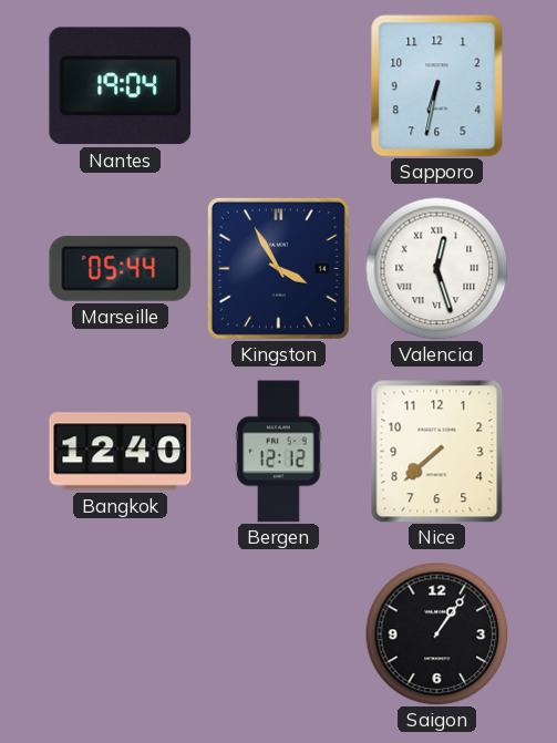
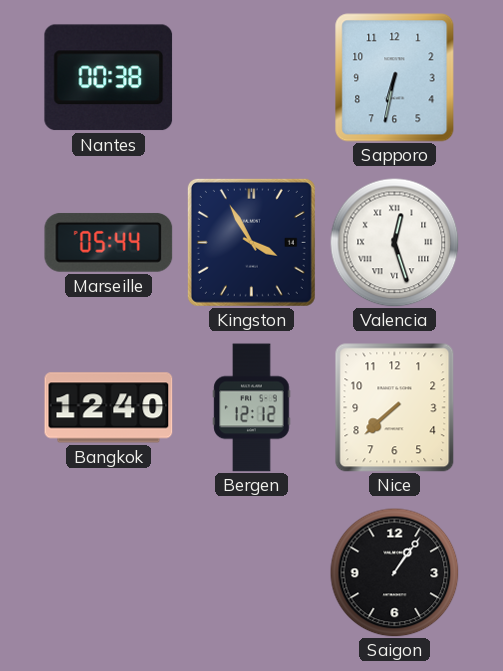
Nantes: 19:04 -> 00:38 (109, 78)
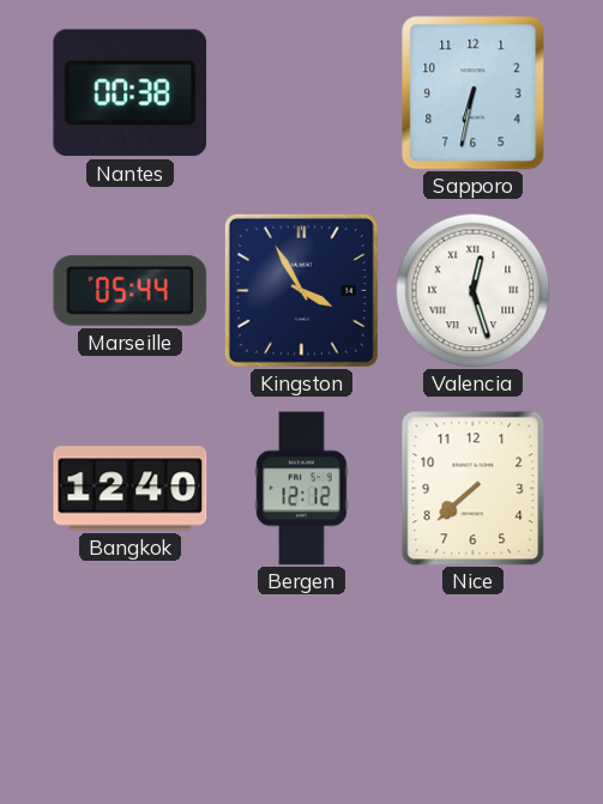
Saigon: 1:06 -> none (394, 572)
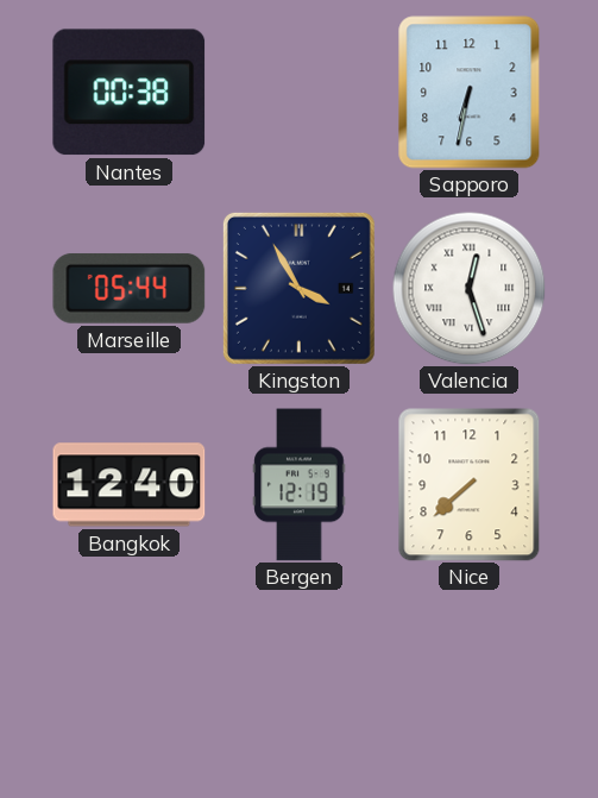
Bergen: 12:12 -> 12:19 (300, 485)
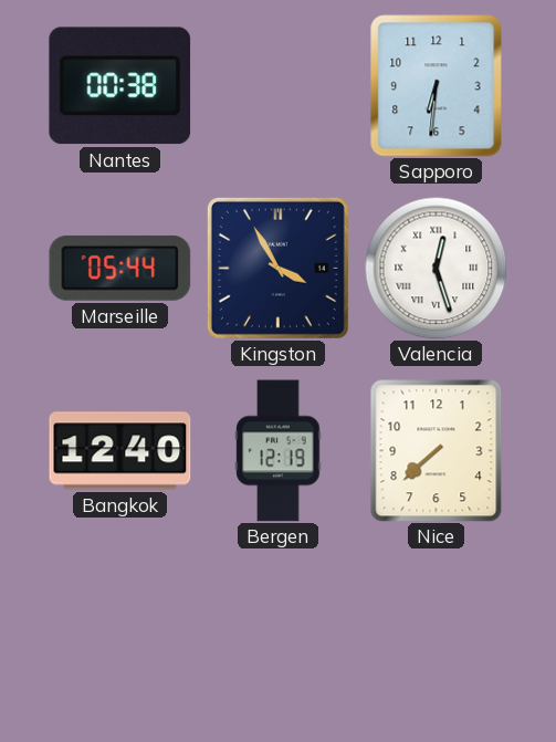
Sapporo: 6:32 -> 6:31 (437, 86)
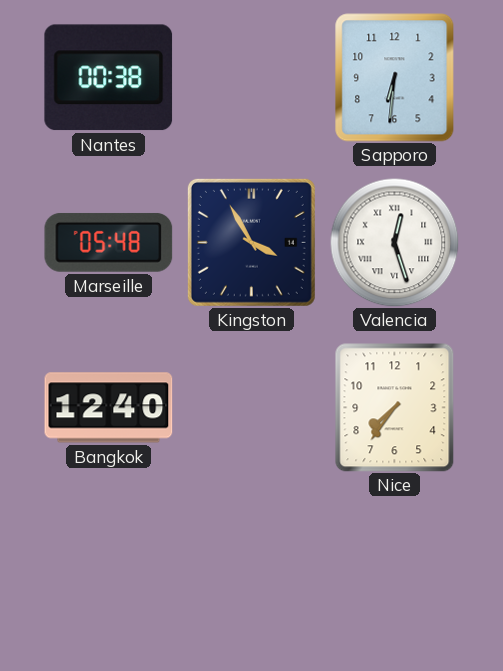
Marseille: 05:44 -> 05:48 (109, 242)
Bergen: 12:19 -> none (279, 451)
Nice: 7:38 -> 7:36 (395, 408)
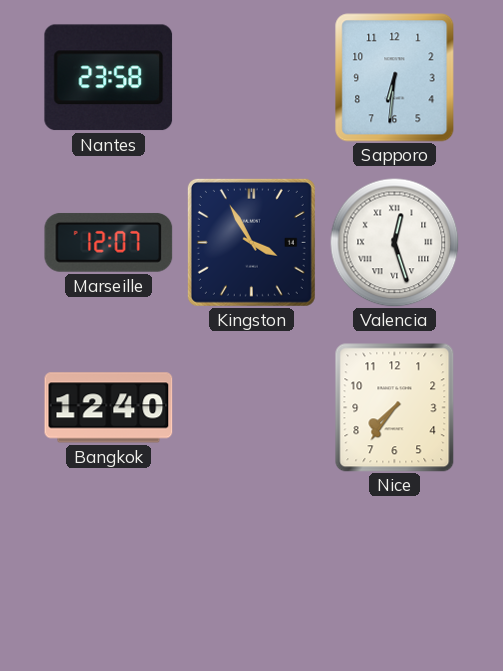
Nantes: 00:38 -> 23:58 (109, 78)
Marseille: 05:48 -> 12:07 (109, 242)
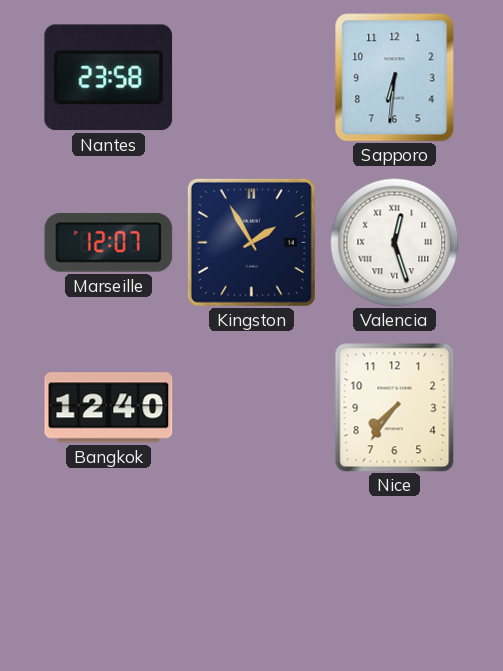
Kingston: 3:55 -> 1:55 (251, 242)
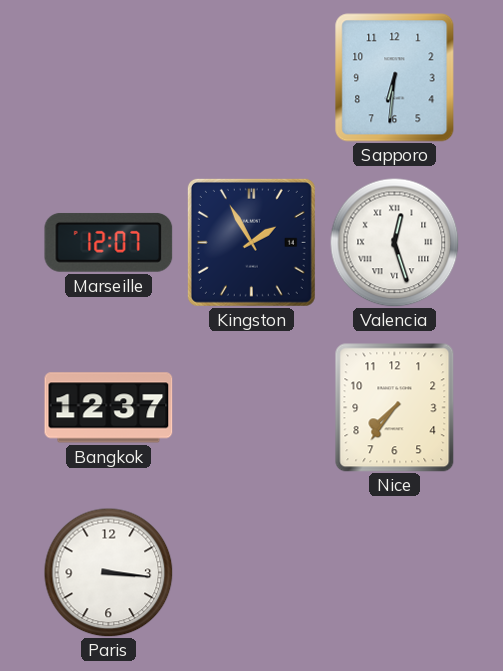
Nantes: 23:58 -> none (109, 78)
Bangkok: 12:40 -> 12:37 (109, 408)
Paris: none -> 3:16 (108, 572)
